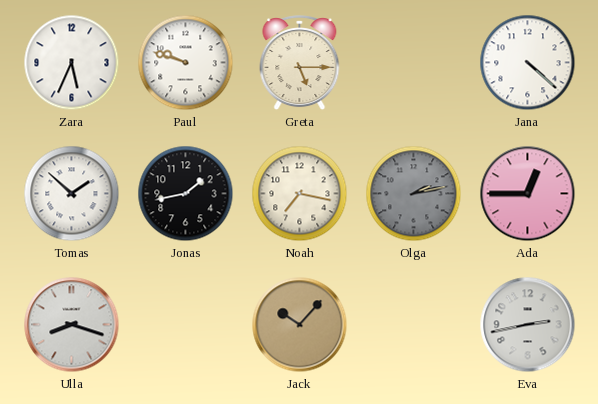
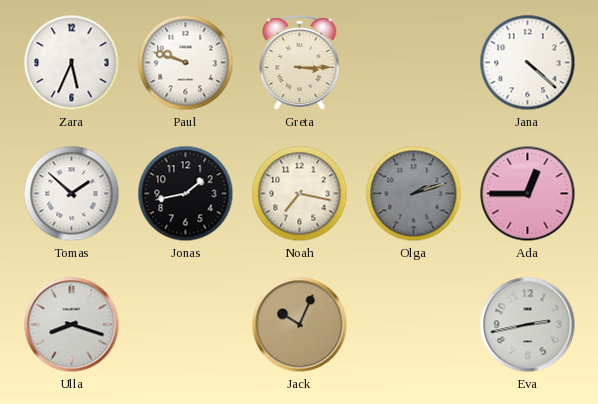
Greta: 5:15 -> 3:15 (300, 63)
Olga: 2:13 -> 2:12 (414, 194)
Jack: 10:07 -> 10:04 (300, 325)
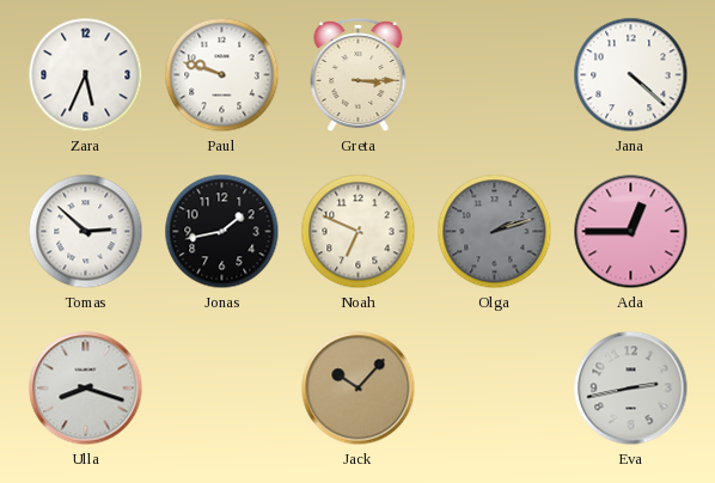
Tomas: 1:52 -> 2:52 (86, 232)
Noah: 7:17 -> 6:49 (359, 232)
Jack: 10:04 -> 10:07 (359, 389)
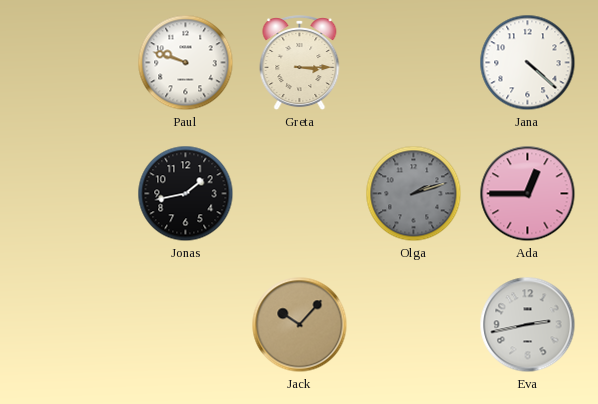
Zara: 5:34 -> none (86, 75)
Tomas: 2:52 -> none (86, 232)
Noah: 6:49 -> none (359, 232)
Ulla: 8:18 -> none (86, 389)
